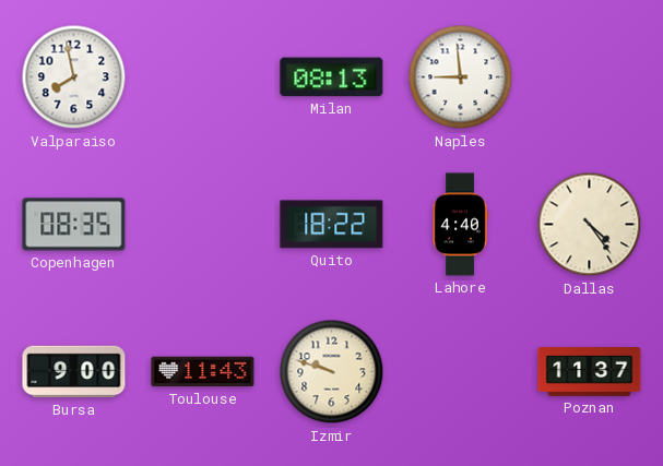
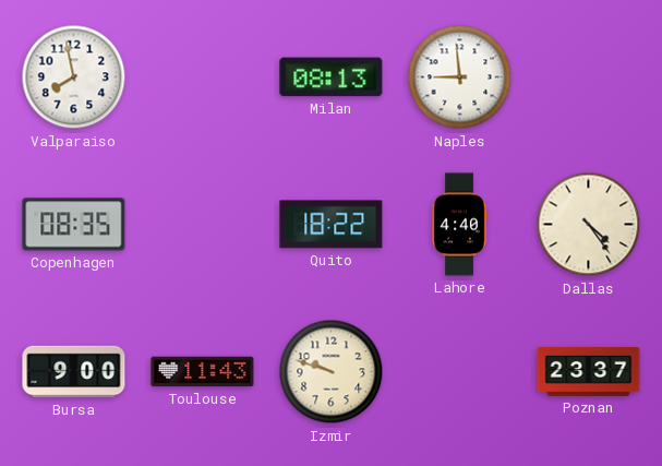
Poznan: 11:37 -> 23:37 (589, 372)
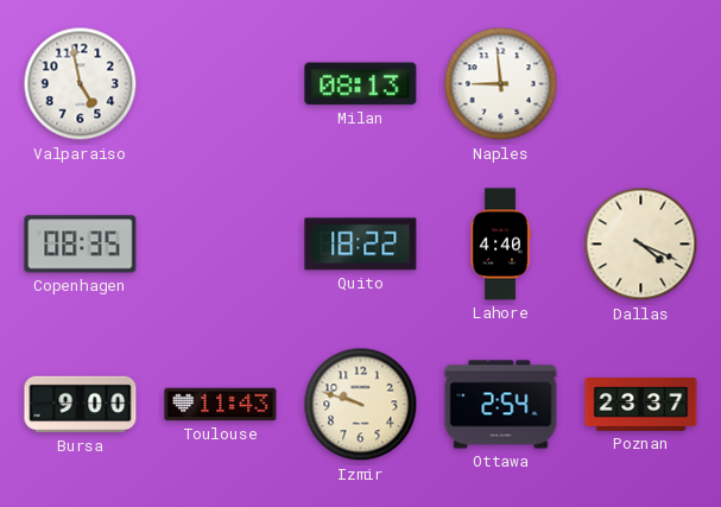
Valparaiso: 7:58 -> 4:58 (81, 84)
Dallas: 4:24 -> 4:19 (641, 245)
Ottawa: none -> 2:54 (501, 405)
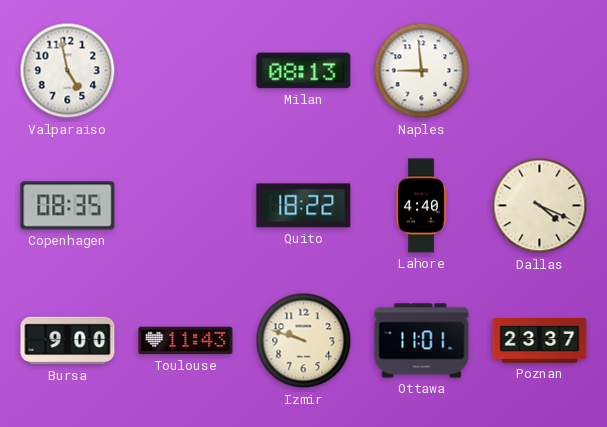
Ottawa: 2:54 -> 11:01 (422, 341)
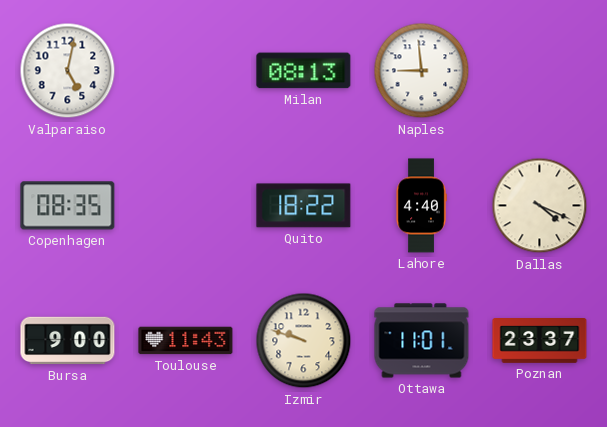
Valparaiso: 4:58 -> 5:02 (68, 71)
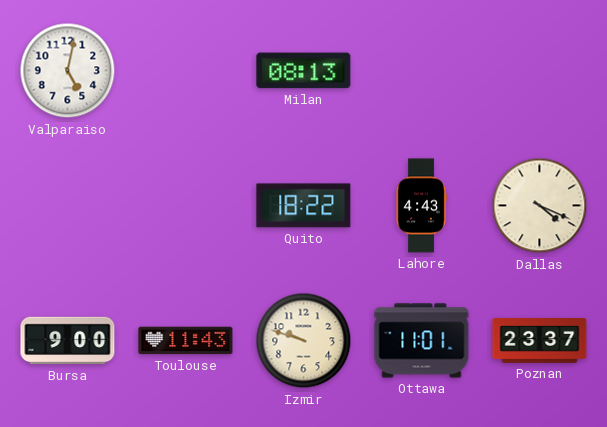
Naples: 8:59 -> none (422, 71)
Copenhagen: 08:35 -> none (68, 206)
Lahore: 4:40 -> 4:43 (421, 206)
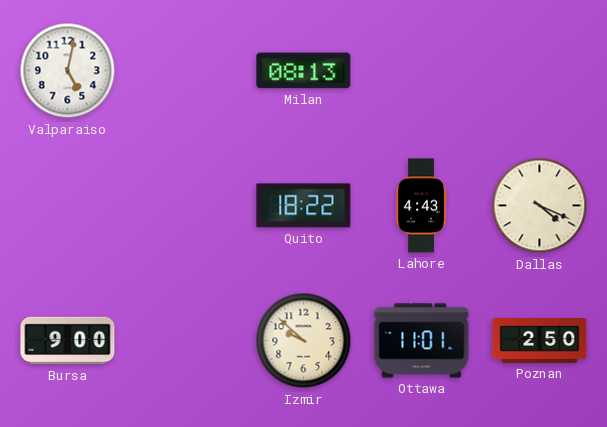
Toulouse: 11:43 -> none (186, 341)
Izmir: 9:48 -> 9:52 (304, 341)
Poznan: 23:37 -> 2:50 (540, 341)
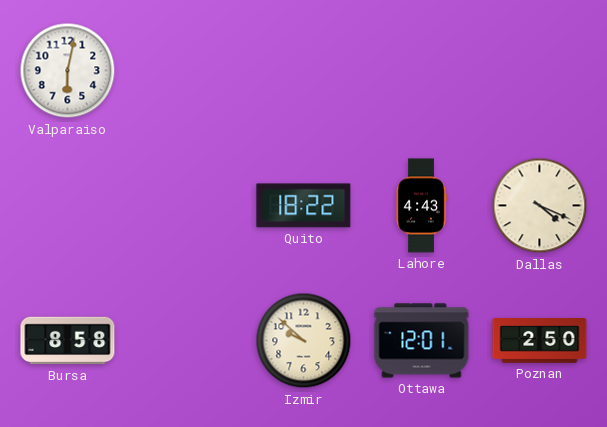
Valparaiso: 5:02 -> 6:02 (68, 71)
Milan: 08:13 -> none (304, 71)
Bursa: 9:00 -> 8:58 (68, 341)
Ottawa: 11:01 -> 12:01 (422, 341)
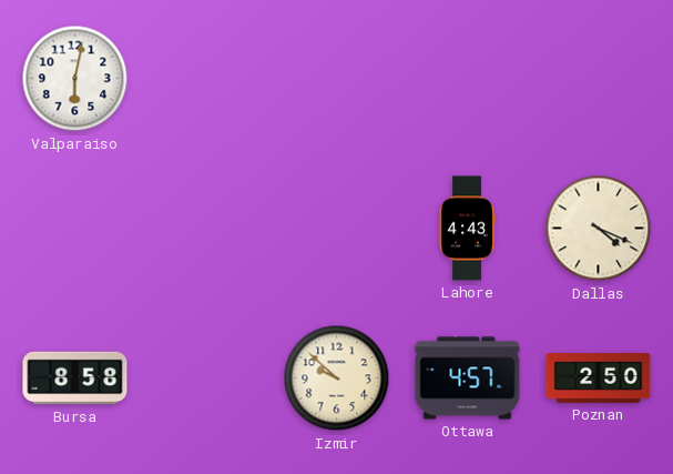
Quito: 18:22 -> none (304, 206)
Ottawa: 12:01 -> 4:57 (468, 379)
